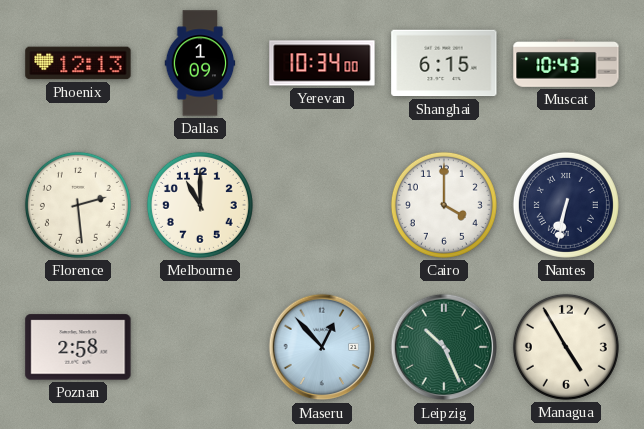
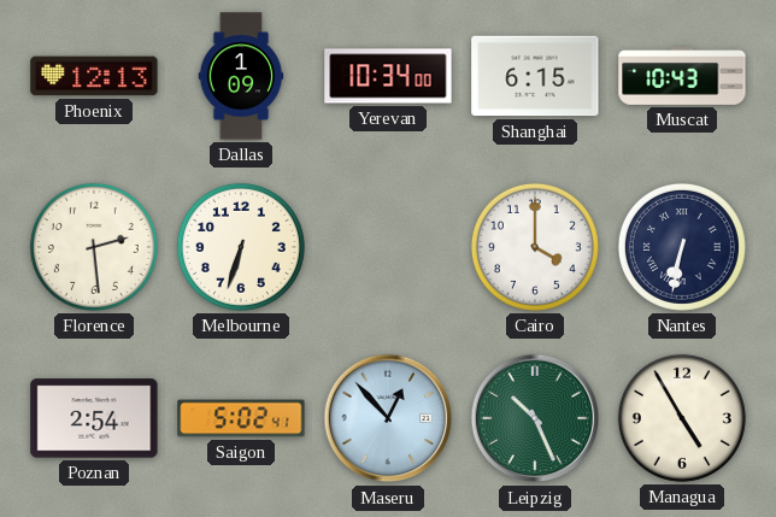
Melbourne: 11:00 -> 6:33 (241, 247)
Poznan: 2:58 -> 2:54 (94, 418)
Saigon: none -> 5:02 (241, 418)
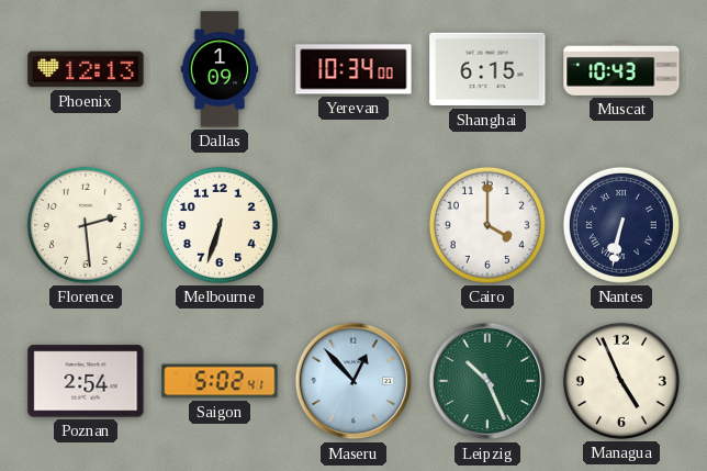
Managua: 4:55 -> 4:56 (621, 381)
